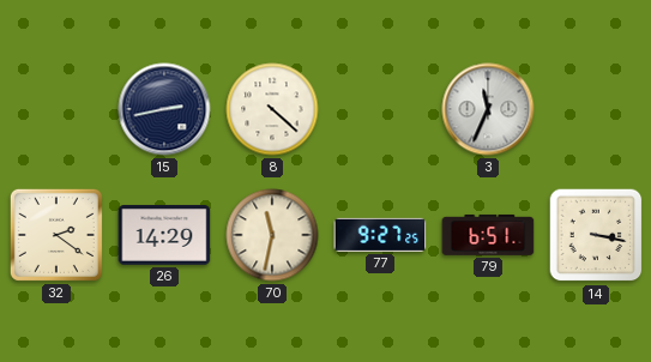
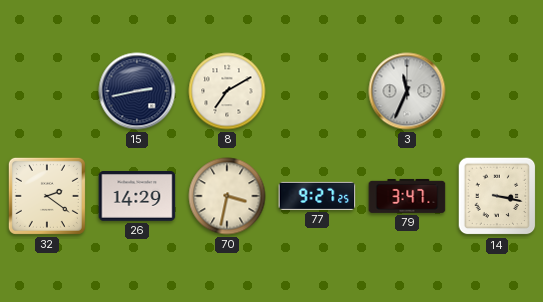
8: 4:22 -> 7:10 (227, 91)
70: 11:32 -> 3:32 (227, 196)
79: 6:51 -> 3:47 (407, 196)
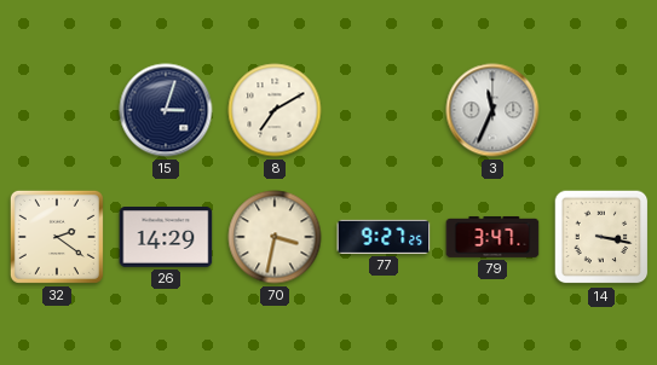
15: 2:43 -> 3:03 (166, 110)
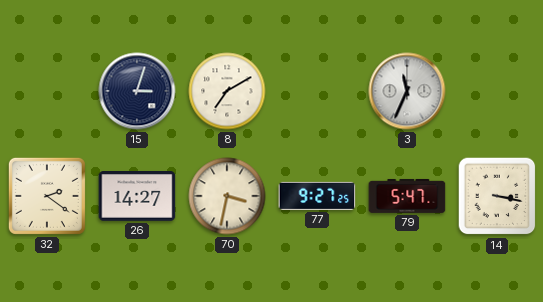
26: 14:29 -> 14:27 (137, 197)
79: 3:47 -> 5:47 (407, 196)
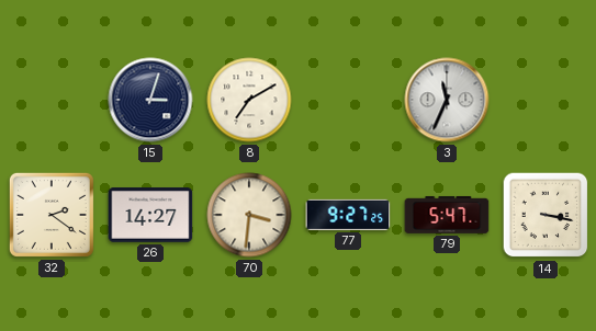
70: 3:32 -> 3:31 (249, 215)
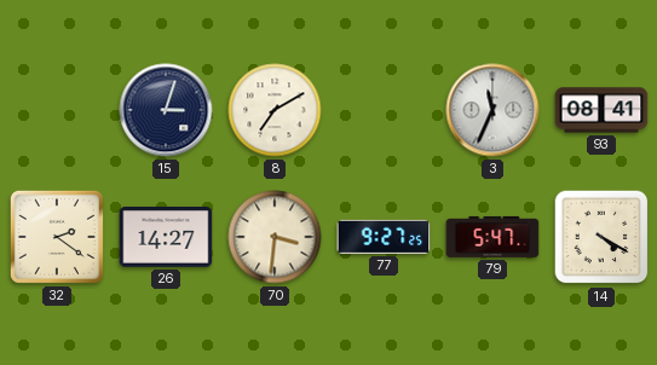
93: none -> 08:41 (601, 110)
14: 3:17 -> 4:20 (601, 237)
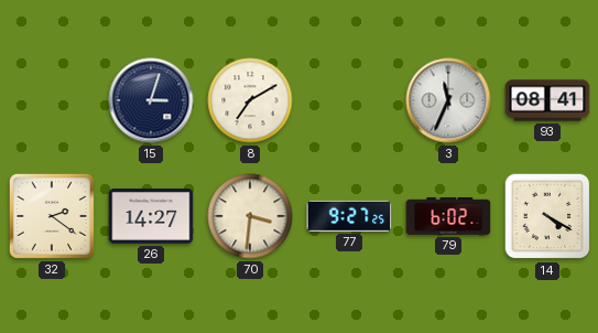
79: 5:47 -> 6:02 (448, 216)
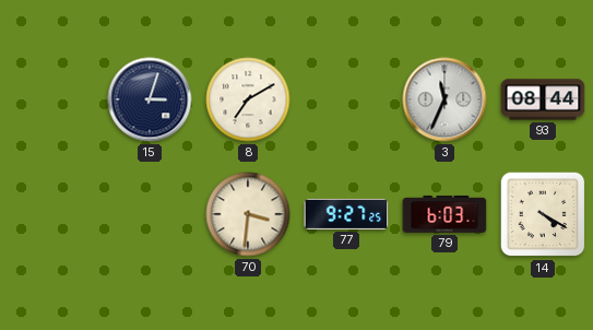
93: 08:41 -> 08:44 (543, 99)
32: 2:21 -> none (52, 216)
26: 14:27 -> none (151, 217)
79: 6:02 -> 6:03 (444, 214)
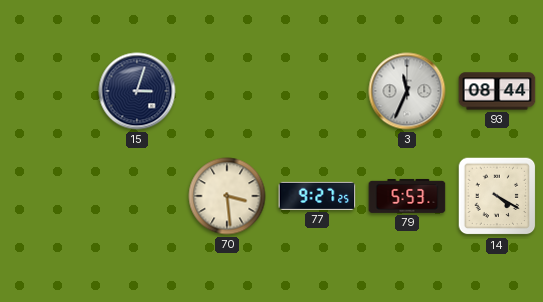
8: 7:10 -> none (248, 99)
70: 3:31 -> 3:29 (227, 196)
79: 6:03 -> 5:53 (407, 196)
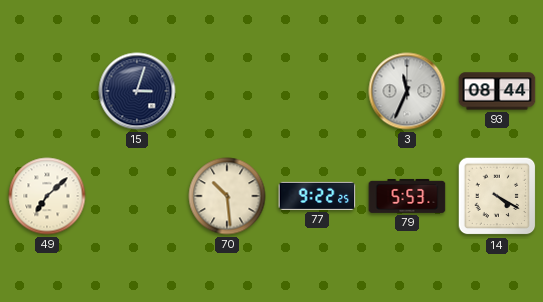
49: none -> 7:08 (47, 196)
70: 3:29 -> 10:29 (227, 196)
77: 9:27 -> 9:22 (317, 196)
